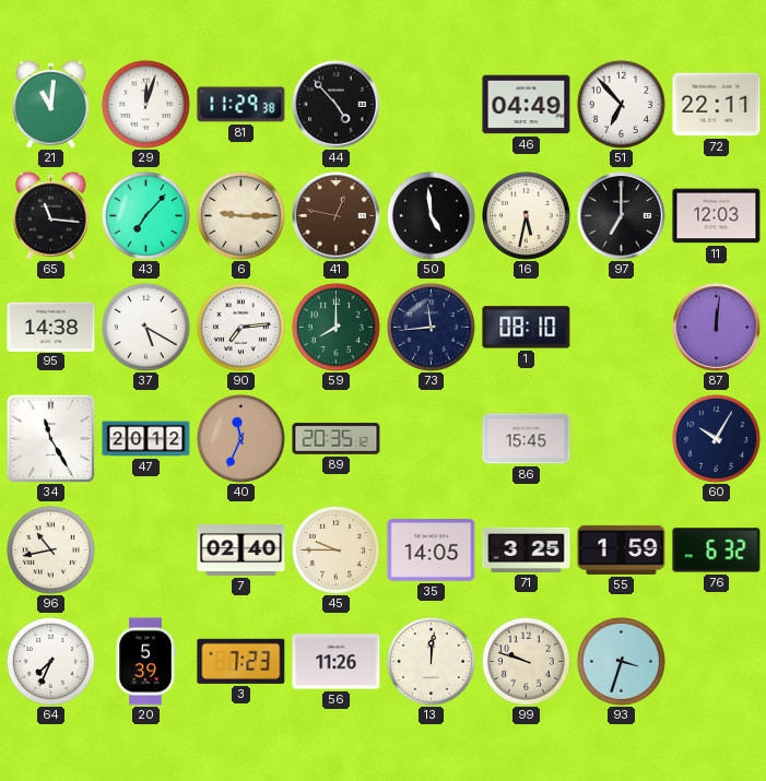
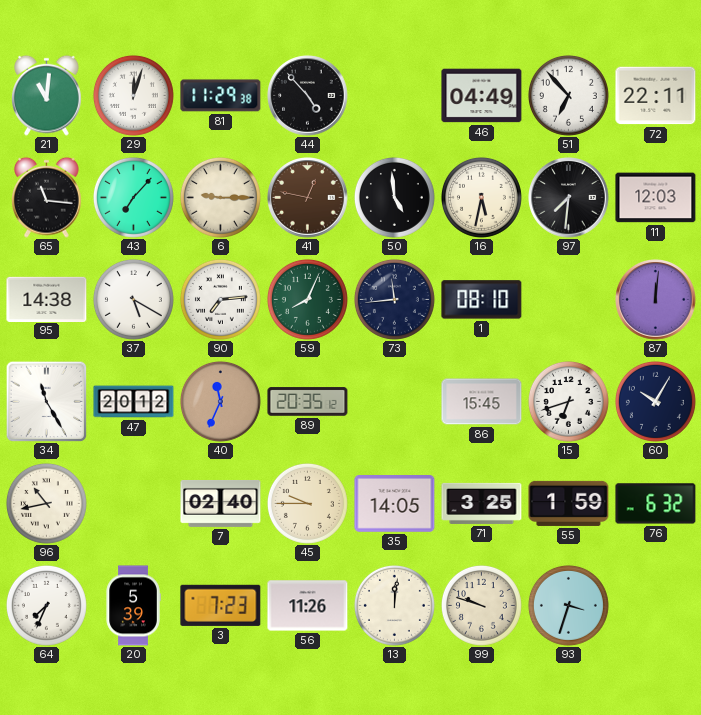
97: 7:00 -> 7:31 (569, 198)
59: 8:00 -> 8:04 (307, 299)
15: none -> 6:42 (568, 401)
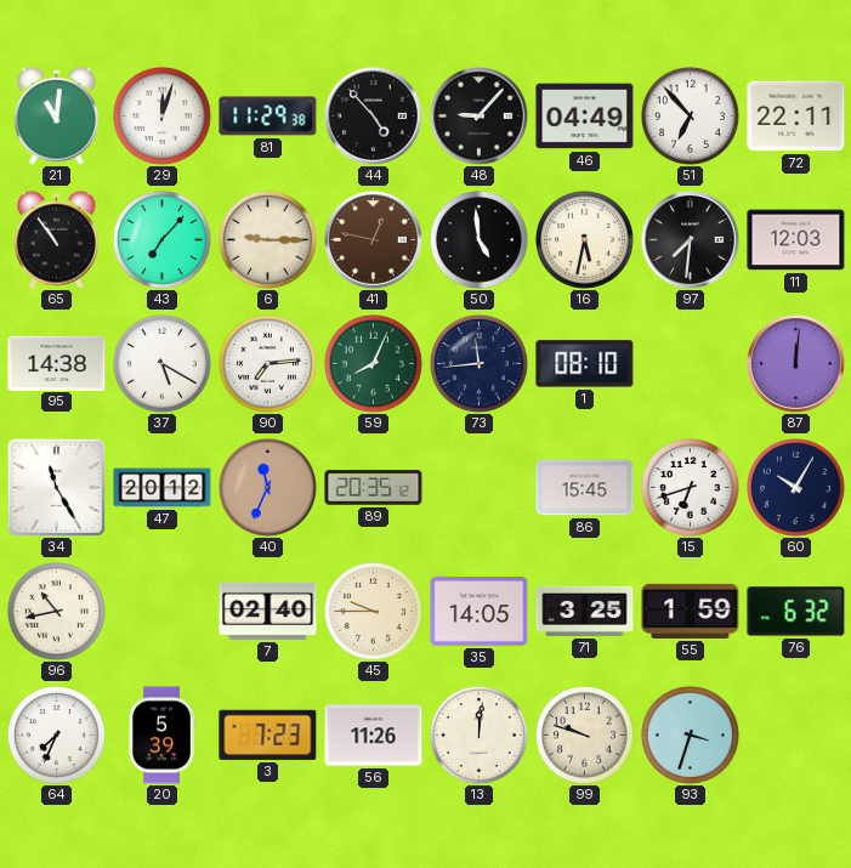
48: none -> 9:07 (480, 117)
65: 11:16 -> 10:54 (57, 239)
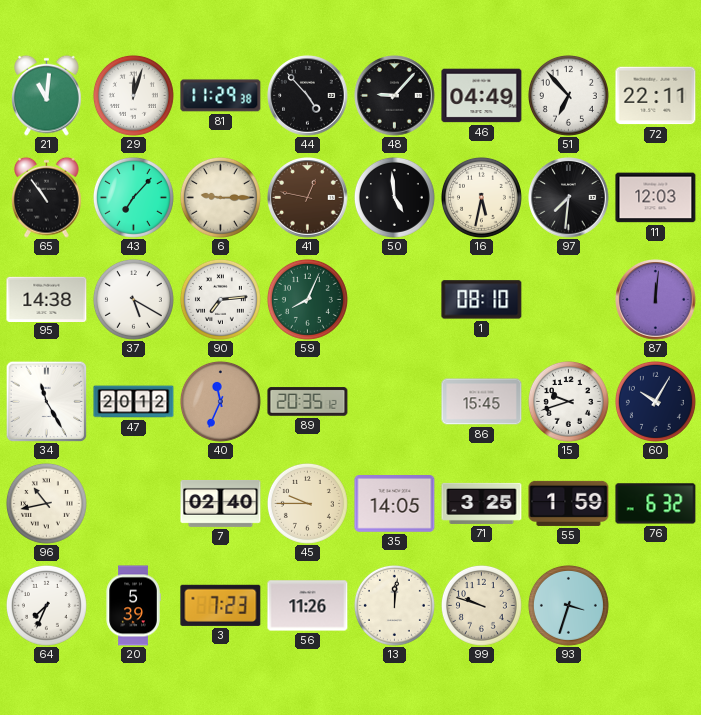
73: 11:44 -> none (478, 363)
15: 6:42 -> 9:42 (568, 401)
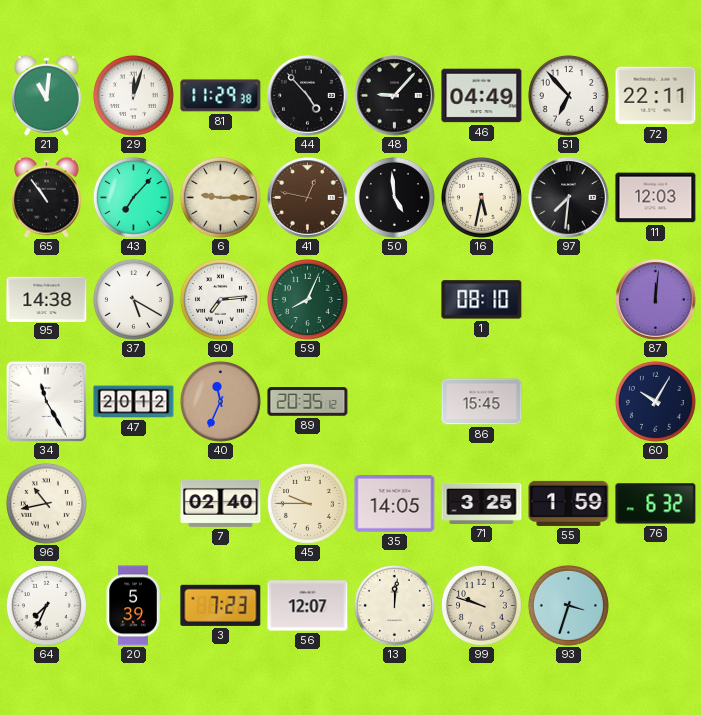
15: 9:42 -> none (568, 401)
56: 11:26 -> 12:07 (308, 606)
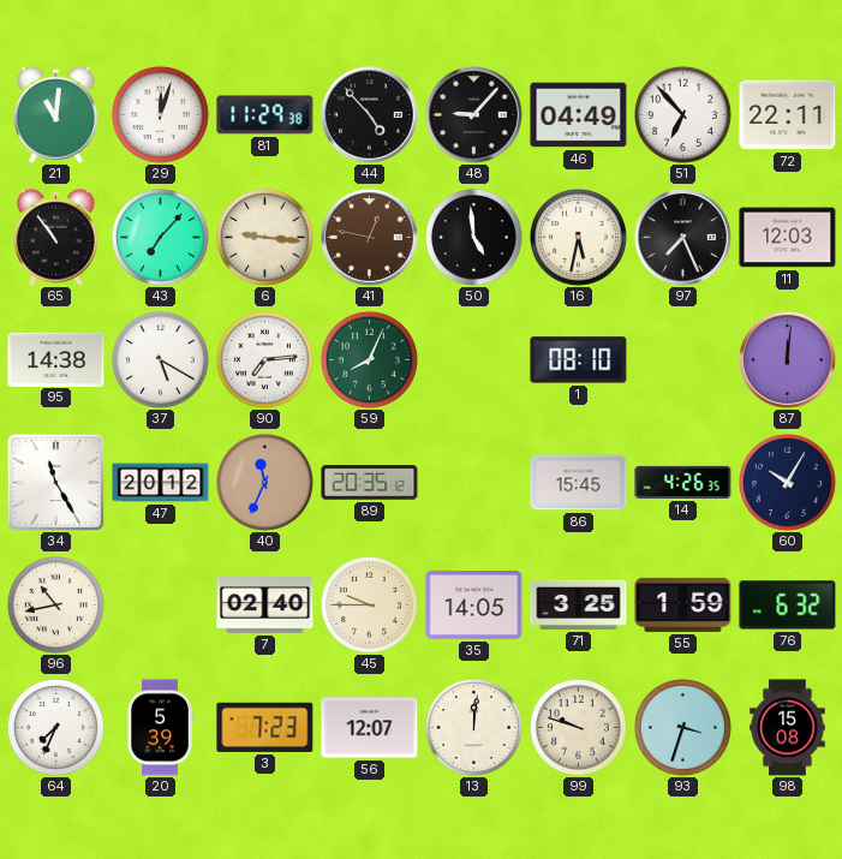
6: 9:15 -> 9:16 (264, 237)
97: 7:31 -> 7:26 (683, 238)
14: none -> 4:26 (683, 482)
98: none -> 15:08 (788, 728)
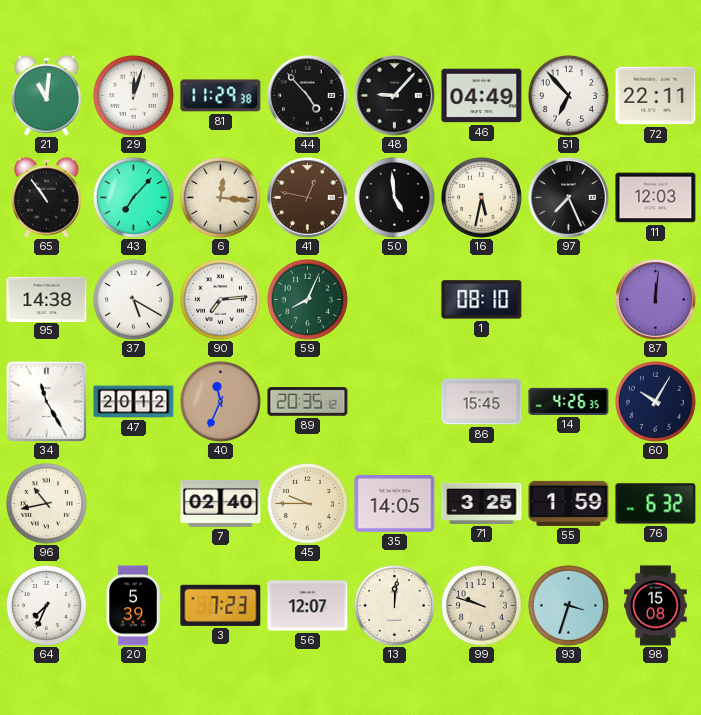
6: 9:16 -> 12:16 (220, 197)
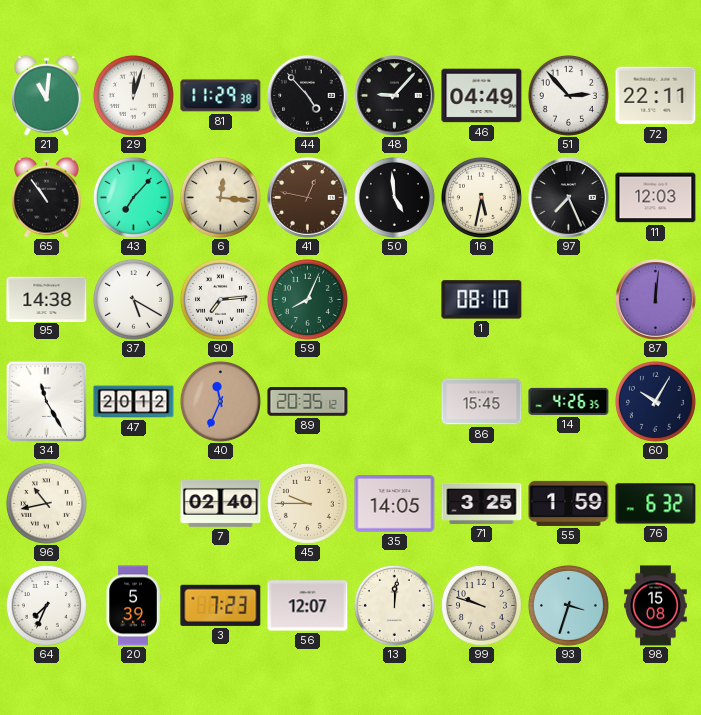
51: 6:53 -> 2:53 (568, 95)
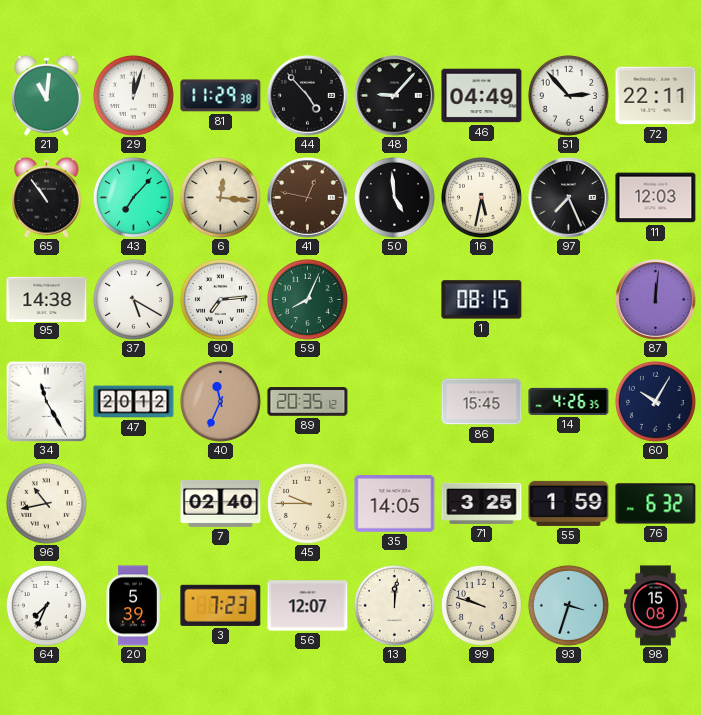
1: 08:10 -> 08:15 (482, 300)
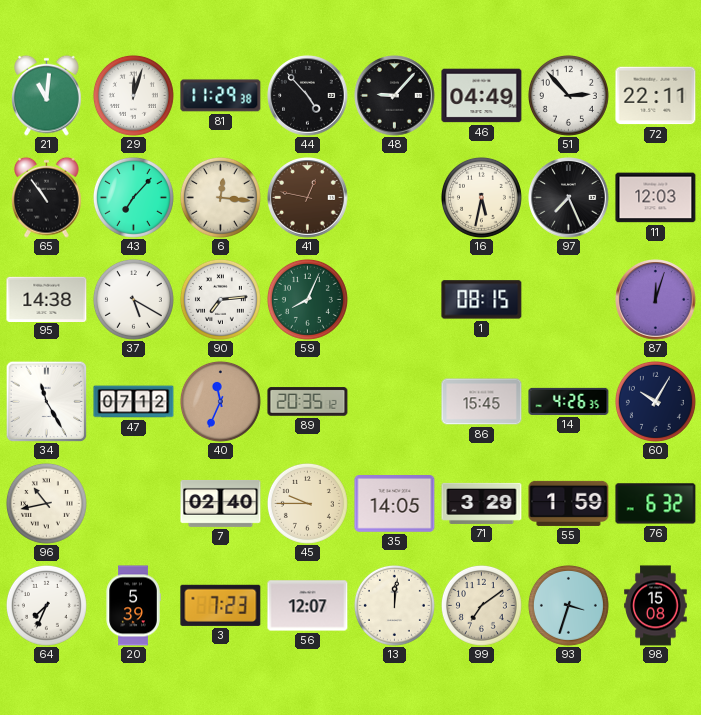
50: 4:59 -> none (394, 197)
87: 12:01 -> 12:03 (656, 300)
47: 20:12 -> 07:12 (134, 402)
71: 3:25 -> 3:29 (482, 503)
99: 9:48 -> 7:09 (481, 605)
